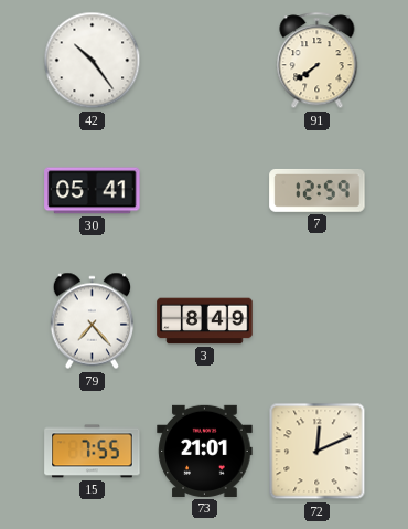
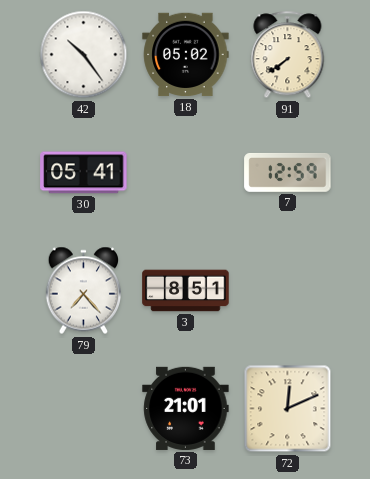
18: none -> 05:02 (186, 55)
3: 8:49 -> 8:51 (186, 291)
15: 7:55 -> none (93, 452)
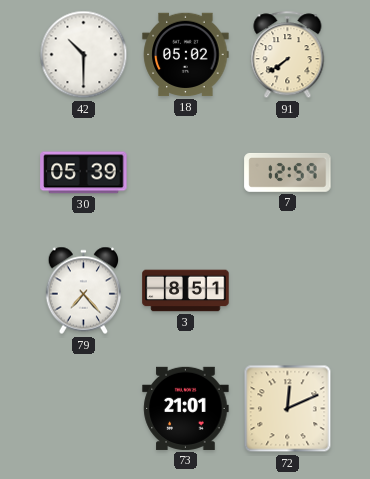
42: 10:24 -> 10:30 (84, 55)
30: 05:41 -> 05:39 (84, 173)
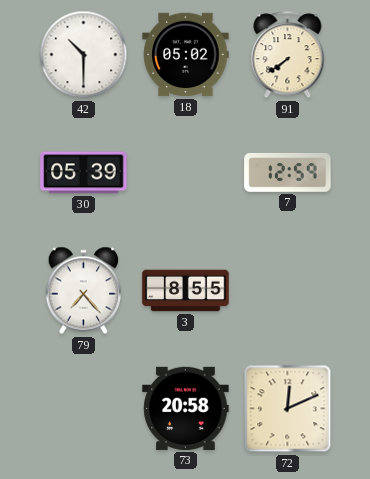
3: 8:51 -> 8:55 (186, 291)
73: 21:01 -> 20:58 (186, 408)
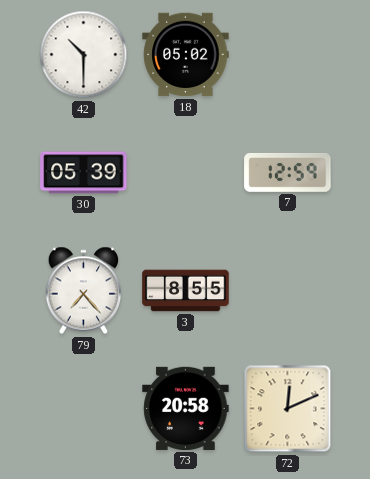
91: 7:39 -> none (288, 55)
